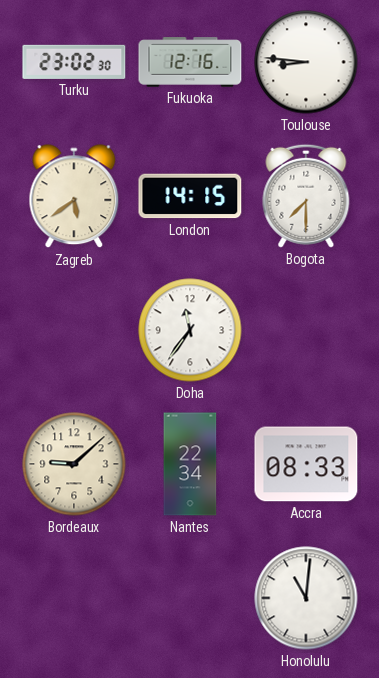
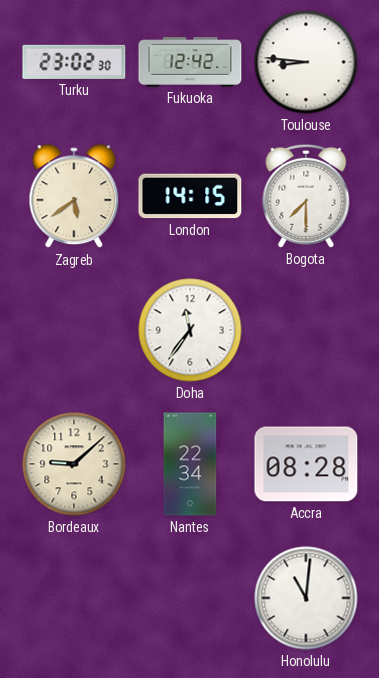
Fukuoka: 12:16 -> 12:42 (190, 62)
Accra: 08:33 -> 08:28 (306, 464)
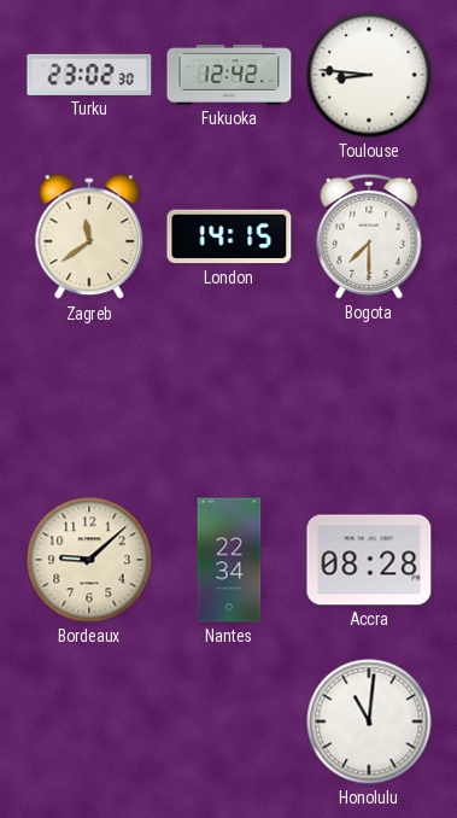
Zagreb: 5:39 -> 11:39 (89, 238)
Doha: 11:36 -> none (190, 330)
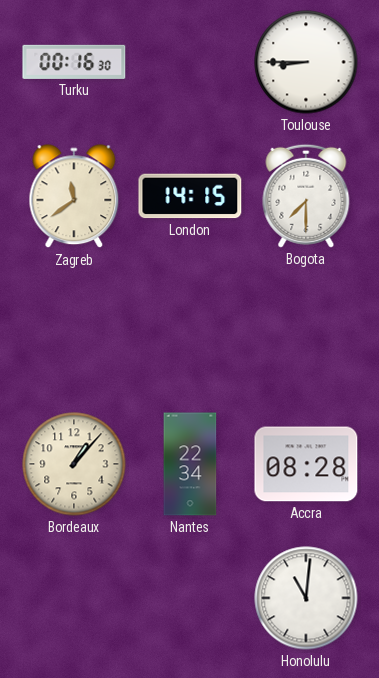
Turku: 23:02 -> 00:16 (74, 62)
Fukuoka: 12:42 -> none (229, 75)
Toulouse: 8:46 -> 8:45 (306, 62)
Bordeaux: 9:08 -> 1:07 (74, 464)
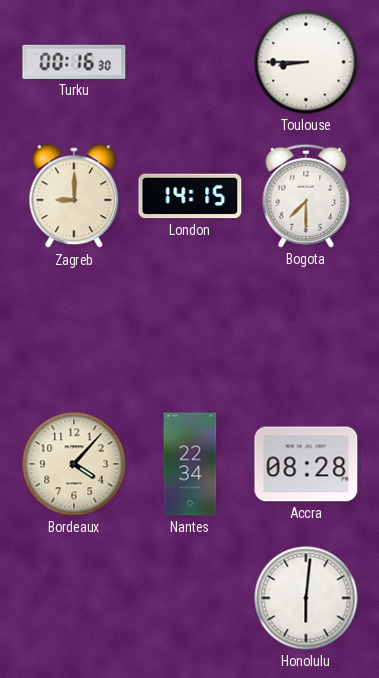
Zagreb: 11:39 -> 9:00 (74, 197)
Bordeaux: 1:07 -> 4:07 (74, 464)
Honolulu: 11:01 -> 6:01 (306, 598)
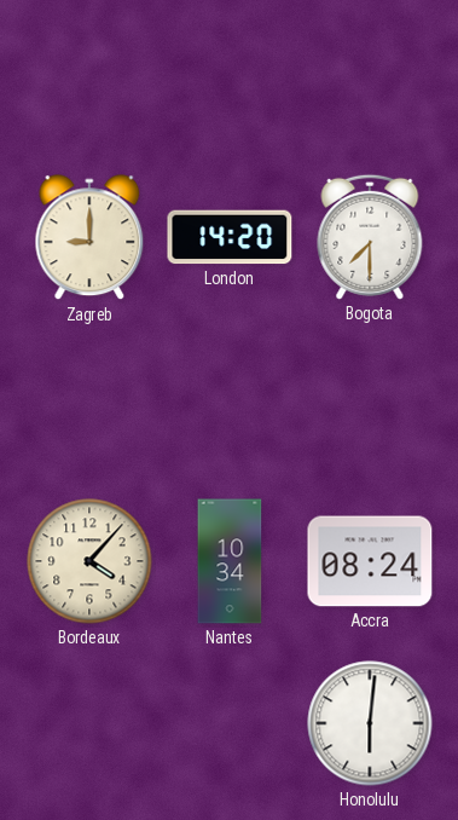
Turku: 00:16 -> none (74, 62)
Toulouse: 8:45 -> none (306, 62)
London: 14:15 -> 14:20 (230, 237)
Nantes: 22:34 -> 10:34 (230, 561)
Accra: 08:28 -> 08:24 (370, 561)
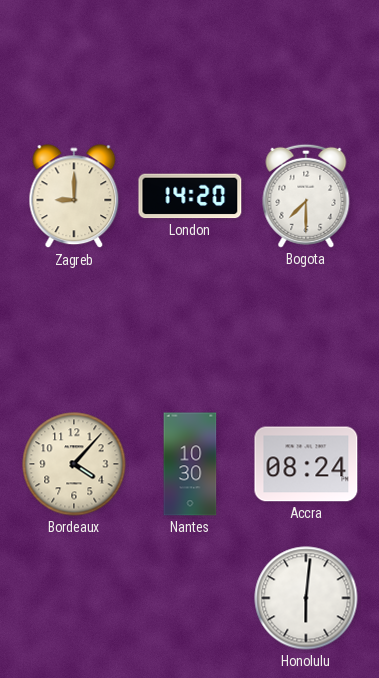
Nantes: 10:34 -> 10:30 (190, 464)
